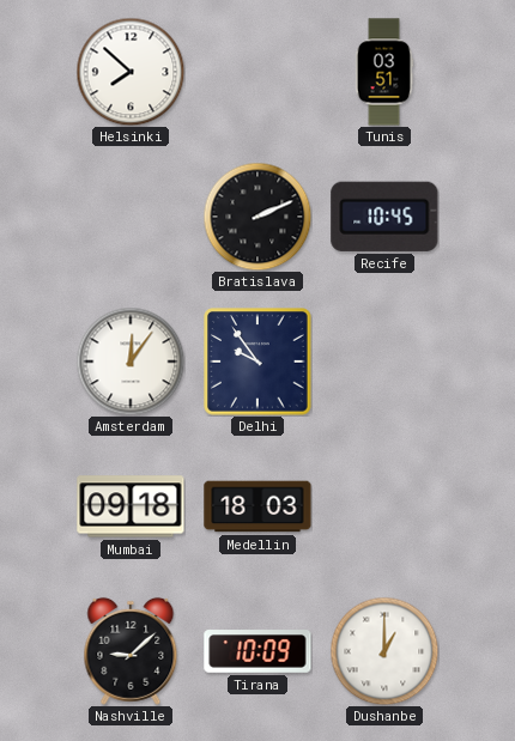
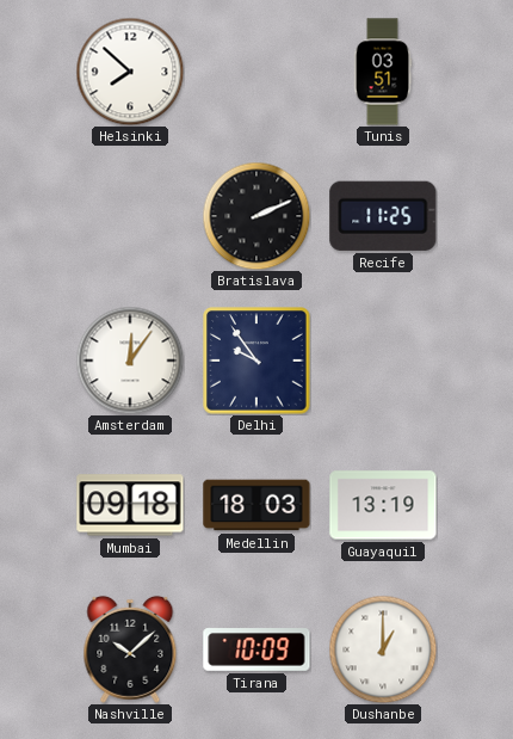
Recife: 10:45 -> 11:25 (383, 216)
Guayaquil: none -> 13:19 (383, 505)
Nashville: 9:08 -> 10:08 (130, 649)
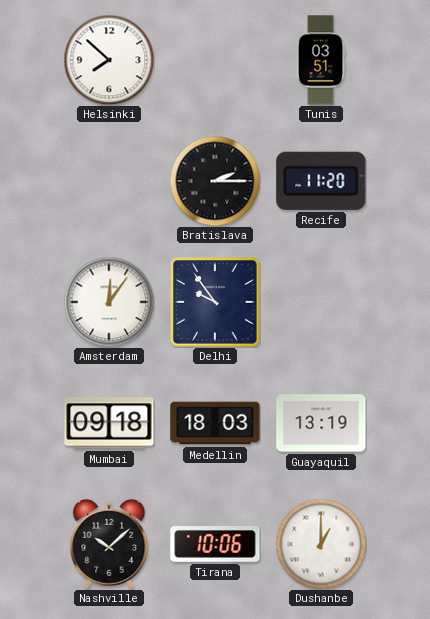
Bratislava: 2:11 -> 2:15 (215, 181)
Recife: 11:25 -> 11:20 (321, 181)
Tirana: 10:09 -> 10:06 (215, 544)
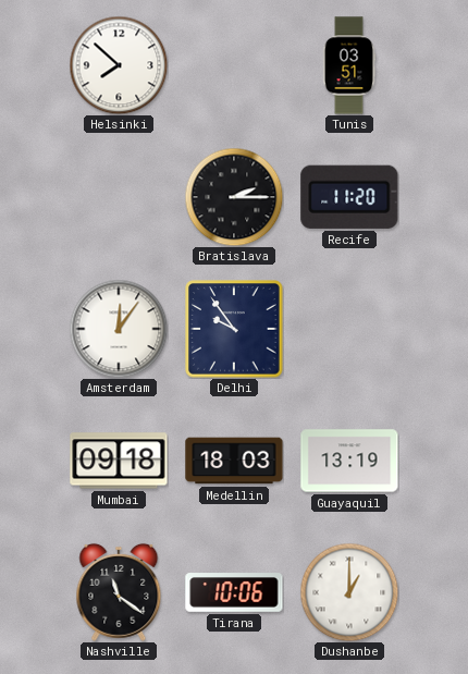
Nashville: 10:08 -> 11:21 (119, 592)
